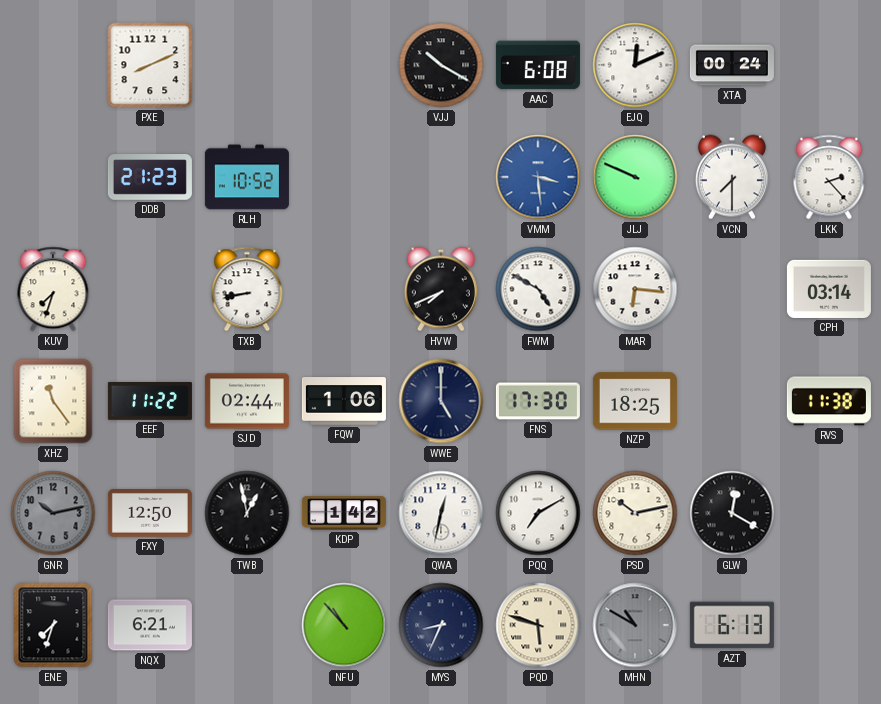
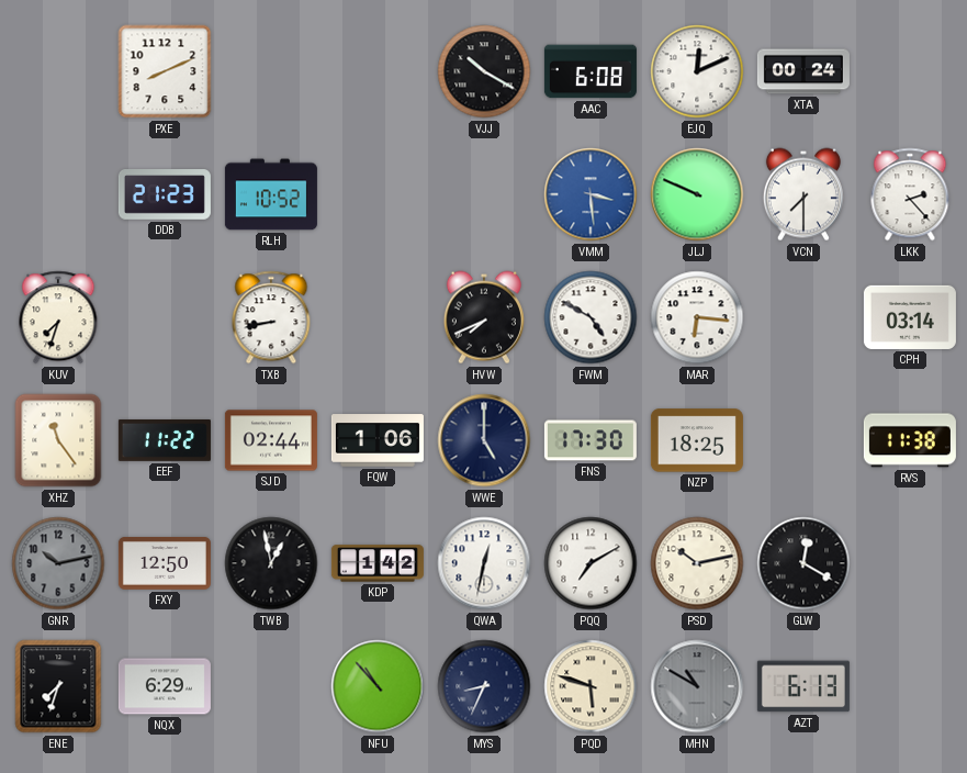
NQX: 6:21 -> 6:29 (165, 686)
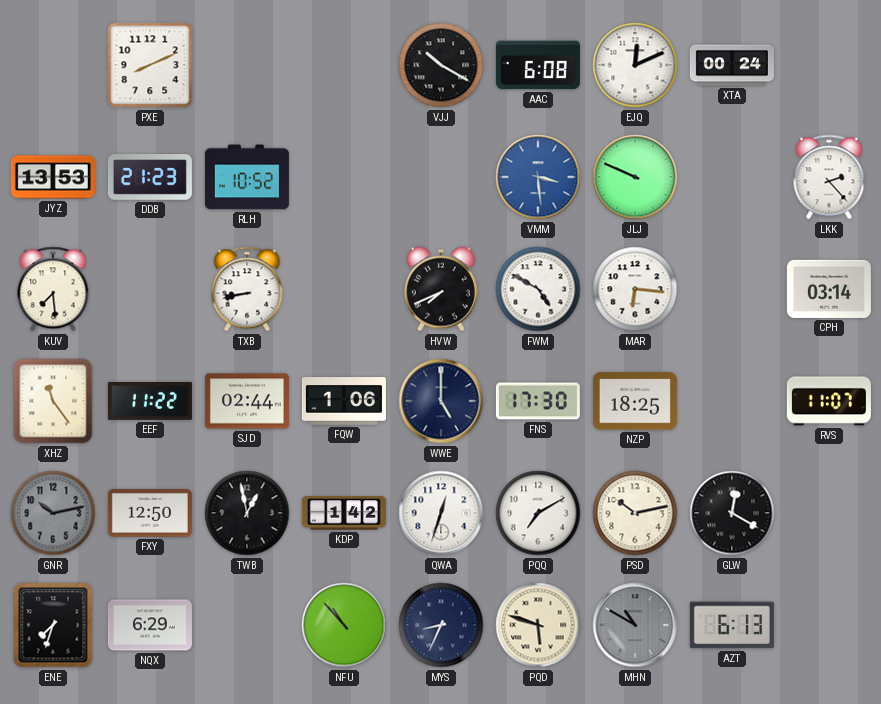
JYZ: none -> 13:53 (53, 177)
VCN: 7:30 -> none (803, 194)
KUV: 7:33 -> 7:29 (53, 289)
RVS: 11:38 -> 11:07 (829, 401)
QWA: 12:32 -> 12:33 (441, 513)
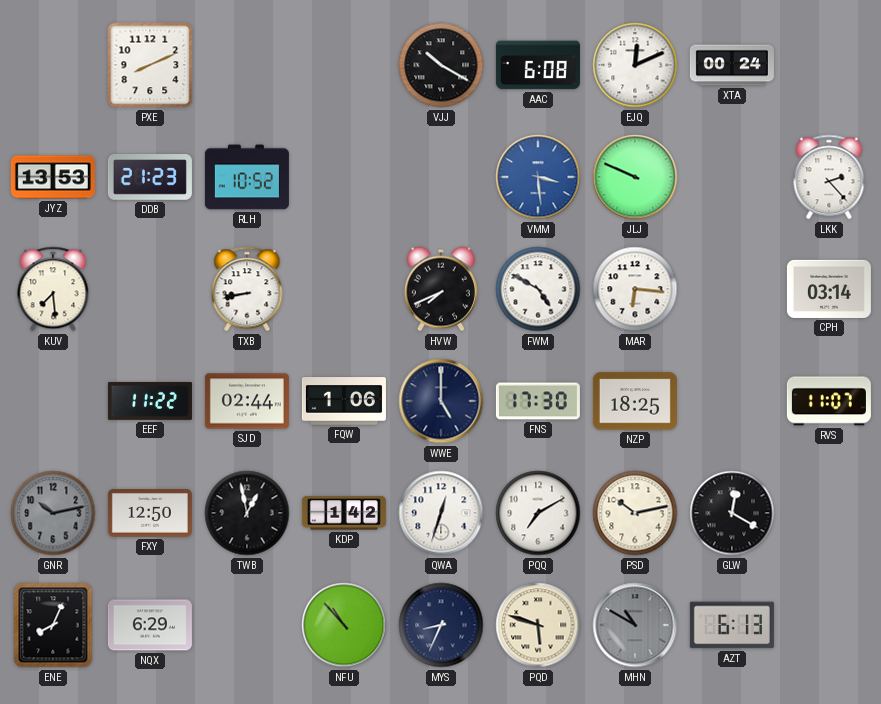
XHZ: 11:24 -> none (53, 401)
ENE: 7:33 -> 8:04 (53, 625)
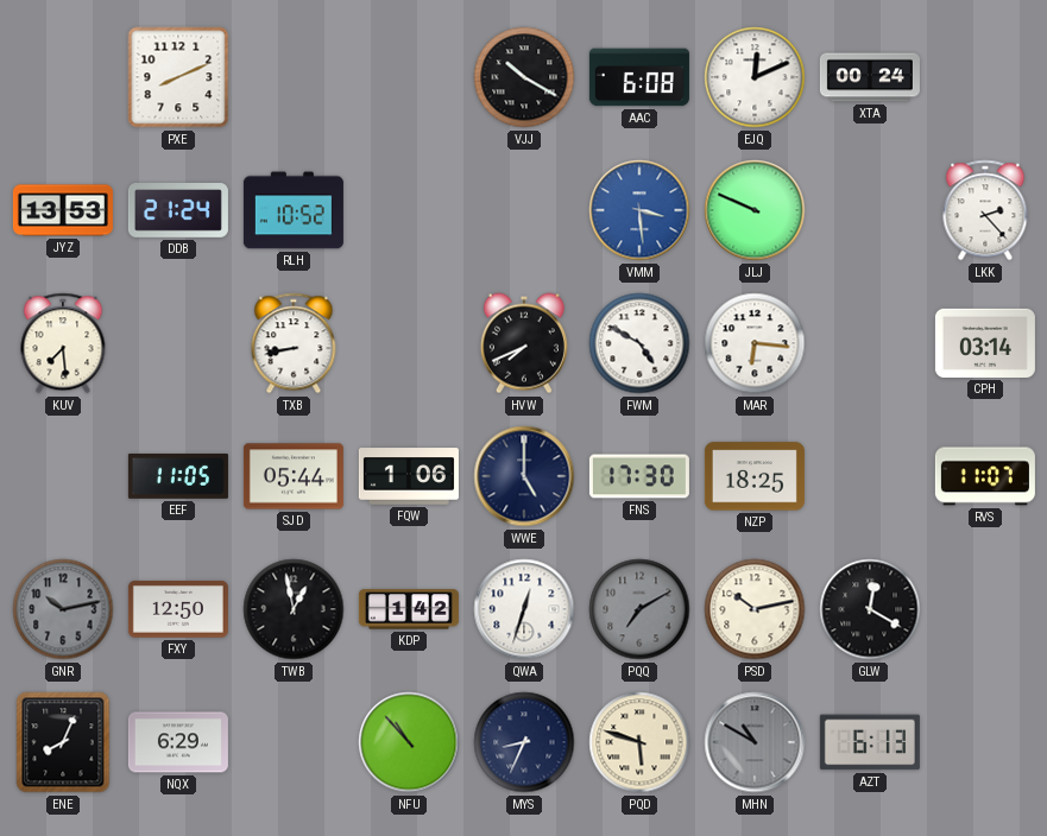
DDB: 21:23 -> 21:24 (178, 210)
EEF: 11:22 -> 11:05 (178, 476)
SJD: 02:44 -> 05:44 (294, 476)
PQQ dial: white -> grey (639, 609)
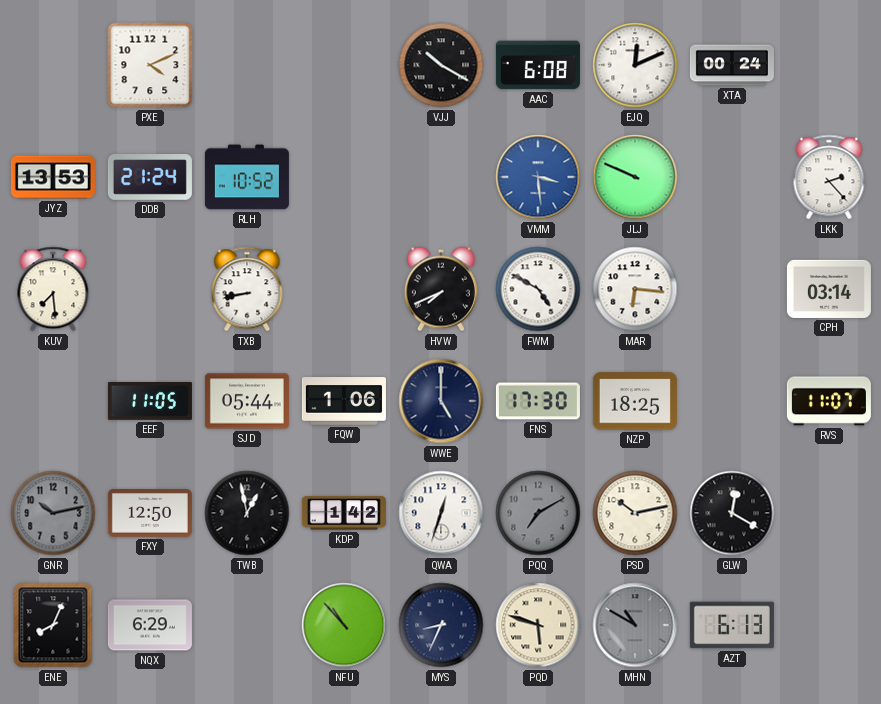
PXE: 8:11 -> 4:11 (150, 65)
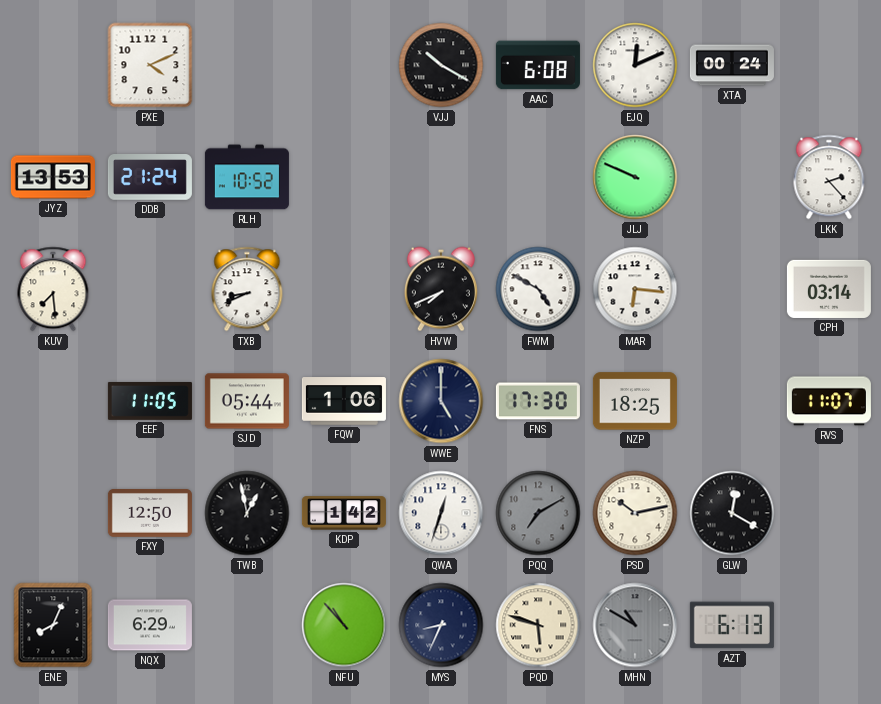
VMM: 3:29 -> none (538, 177)
TXB: 8:43 -> 8:41 (247, 289)
GNR: 10:13 -> none (53, 513)
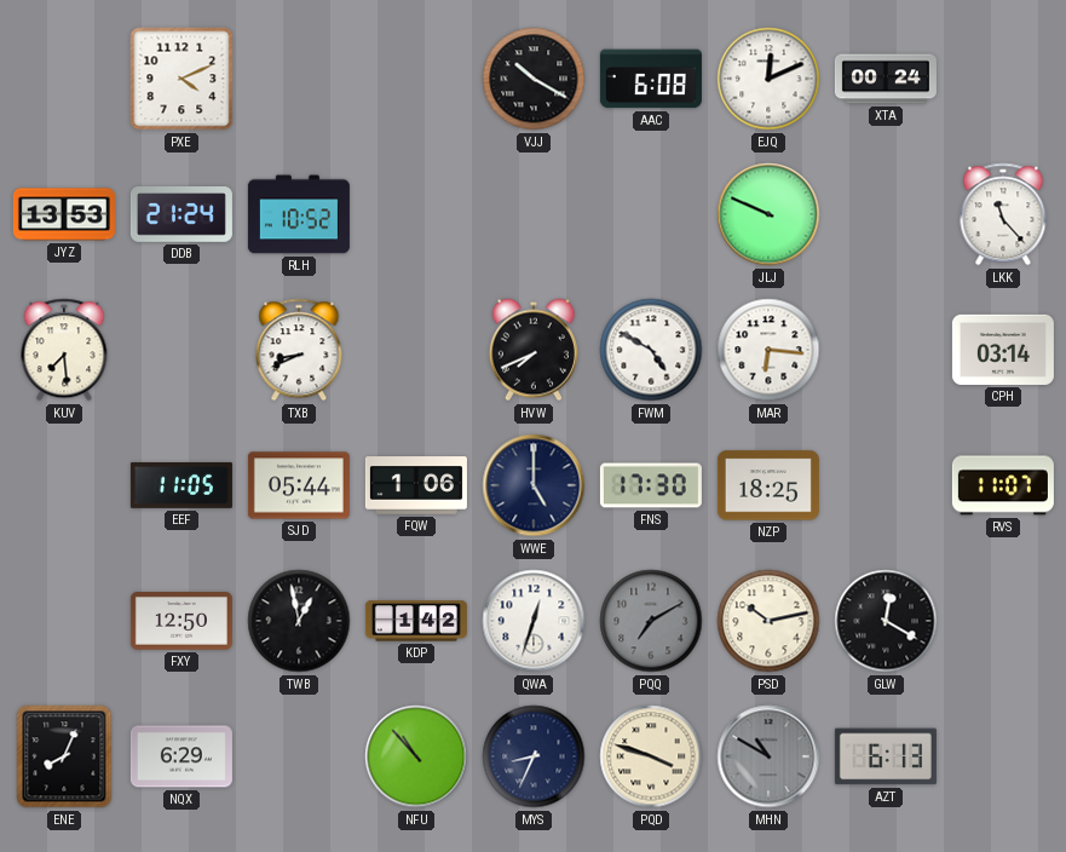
LKK: 2:23 -> 11:23 (1003, 214)
PQD: 5:48 -> 3:48 (651, 756)
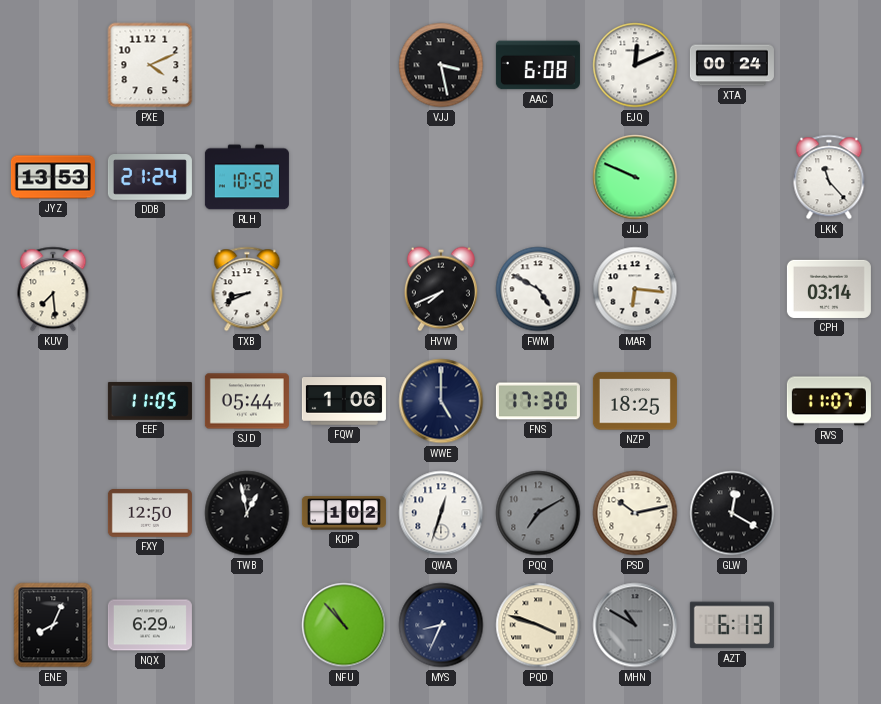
VJJ: 10:20 -> 3:28 (441, 65)
KDP: 1:42 -> 1:02 (344, 513)
